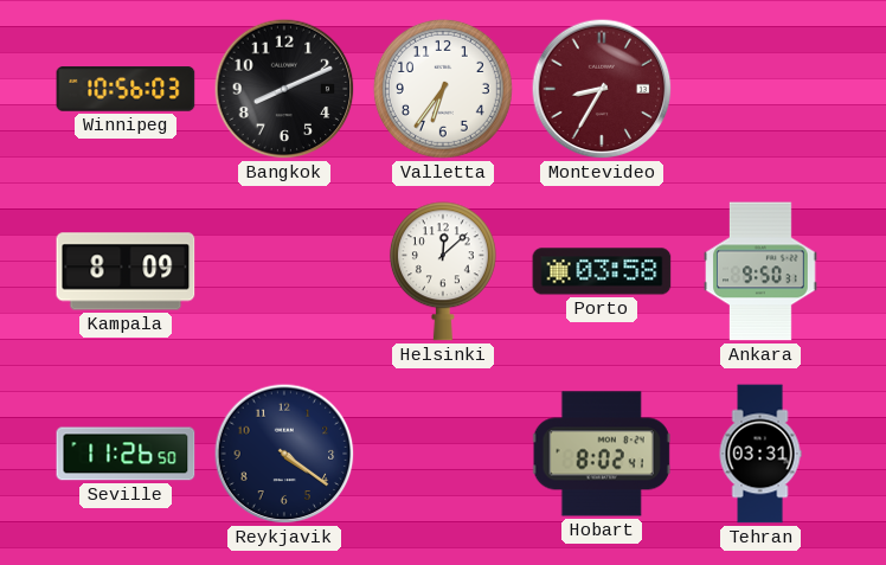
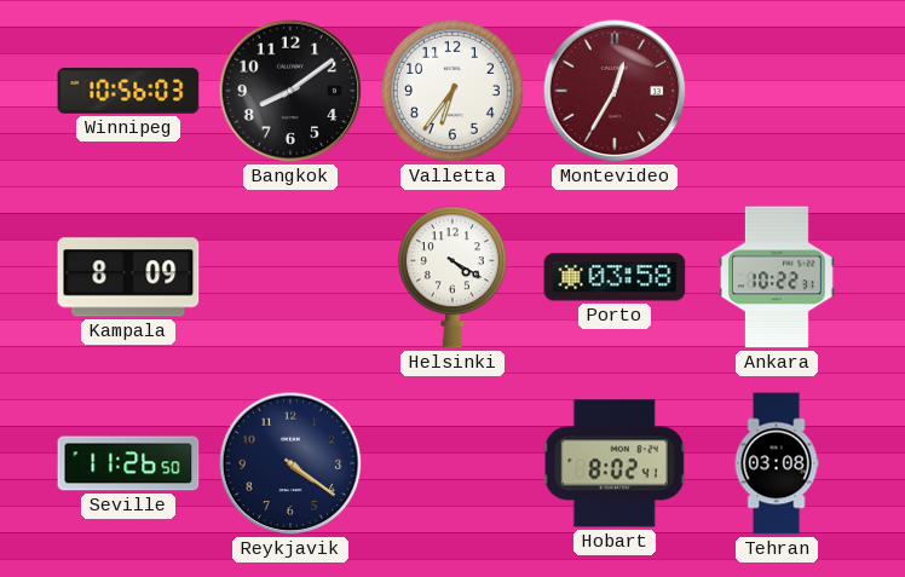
Bangkok: 8:11 -> 8:09 (290, 91)
Montevideo: 8:35 -> 12:35 (615, 91)
Helsinki: 12:08 -> 4:20 (452, 277)
Ankara: 9:50 -> 10:22 (778, 277)
Tehran: 03:31 -> 03:08 (777, 463)
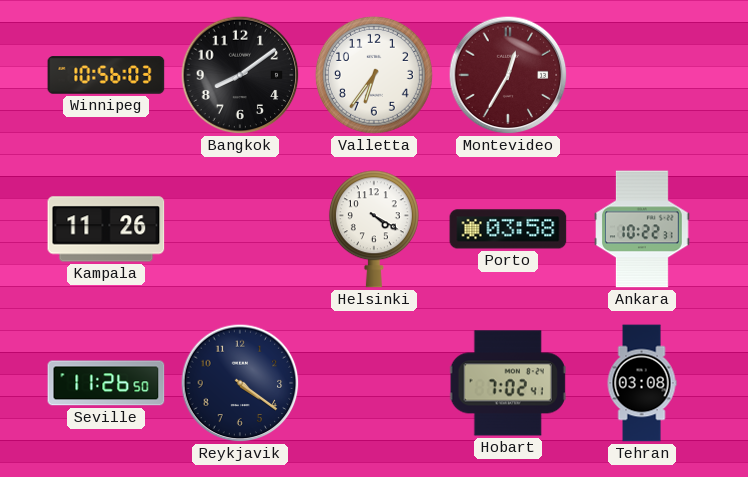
Kampala: 8:09 -> 11:26 (106, 229)
Hobart: 8:02 -> 7:02 (508, 383)
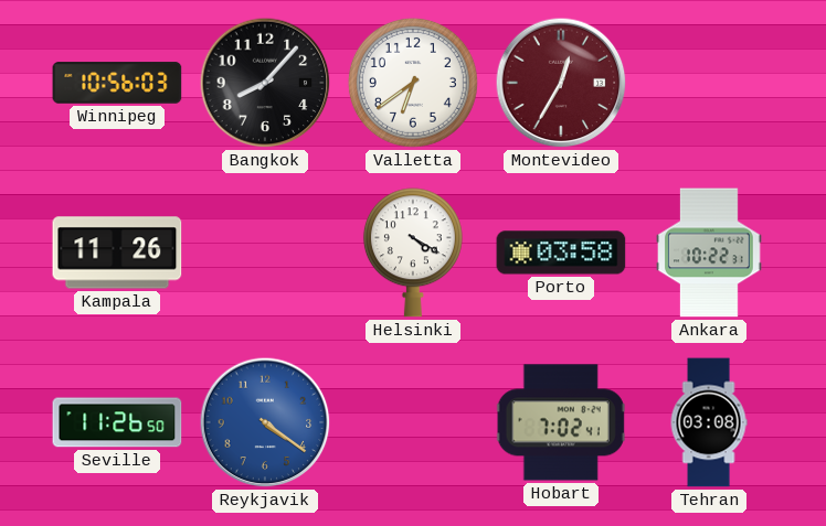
Bangkok: 8:09 -> 8:07 (265, 83)
Valletta: 6:36 -> 6:39 (413, 83)
Reykjavik dial: navy -> blue (265, 422)
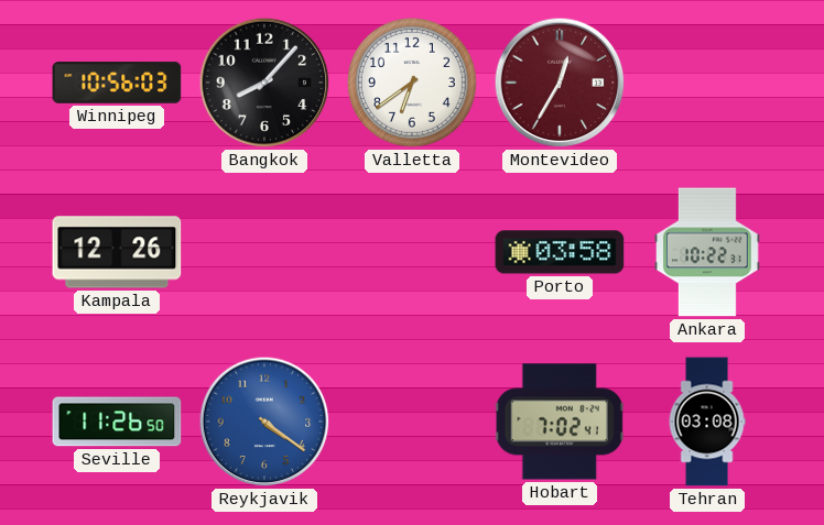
Kampala: 11:26 -> 12:26 (117, 252)
Helsinki: 4:20 -> none (413, 253)
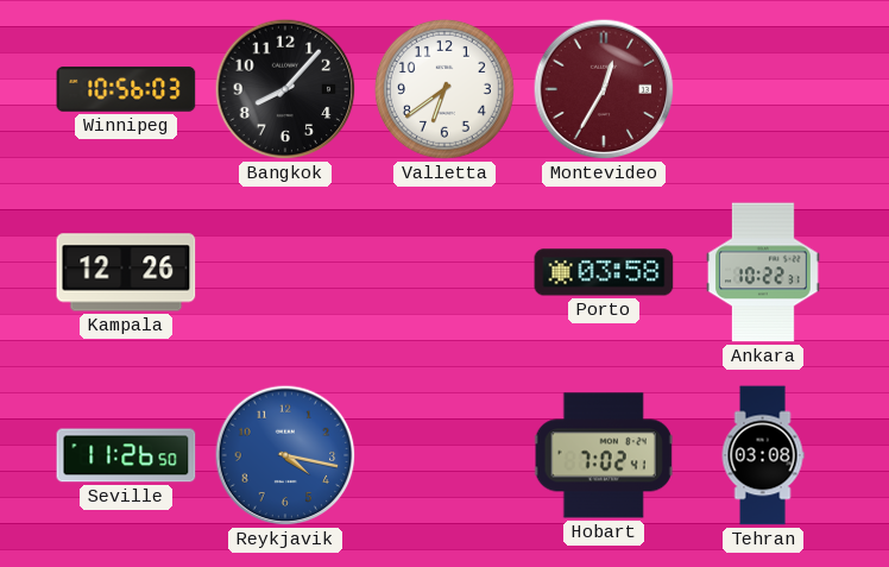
Reykjavik: 4:21 -> 4:17 (285, 455)
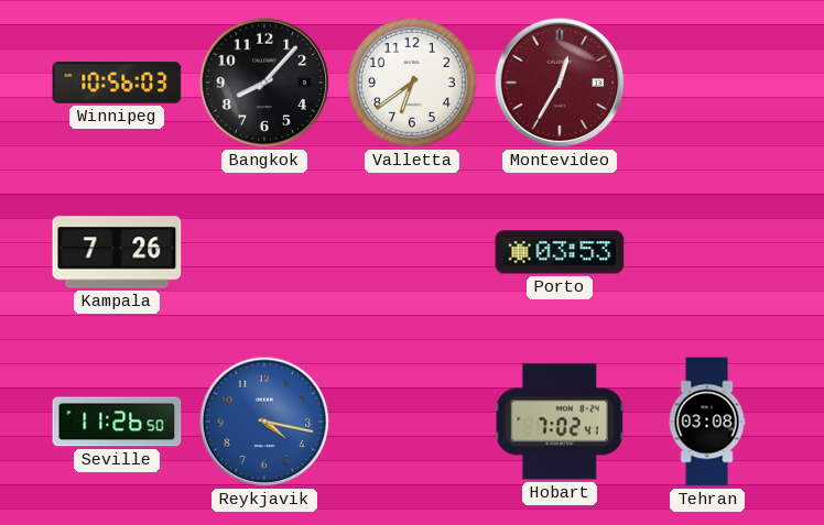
Kampala: 12:26 -> 7:26 (117, 252)
Porto: 03:58 -> 03:53 (560, 252)
Ankara: 10:22 -> none (764, 272)
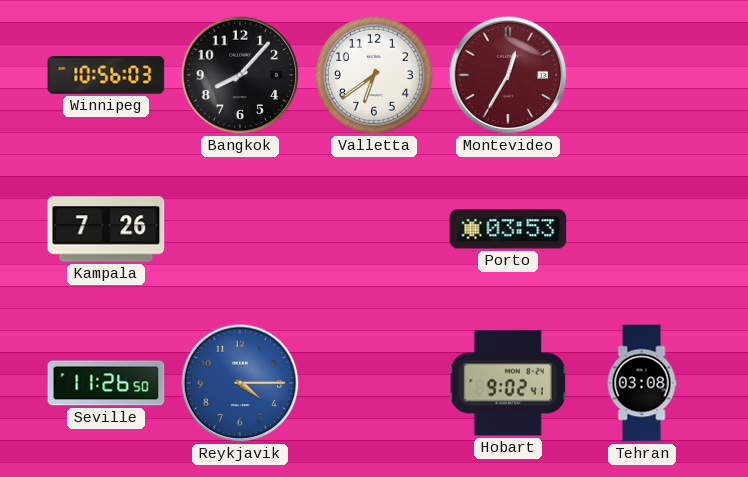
Reykjavik: 4:17 -> 4:15 (240, 383)
Hobart: 7:02 -> 9:02 (508, 383)
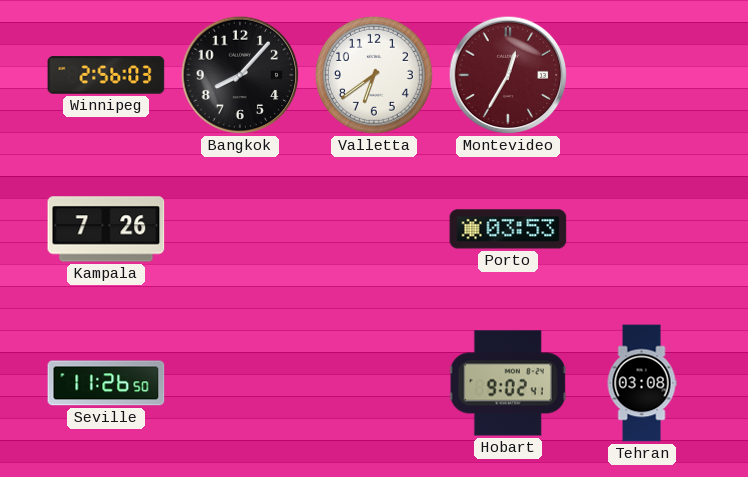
Winnipeg: 10:56 -> 2:56 (106, 75)
Reykjavik: 4:15 -> none (240, 383)
